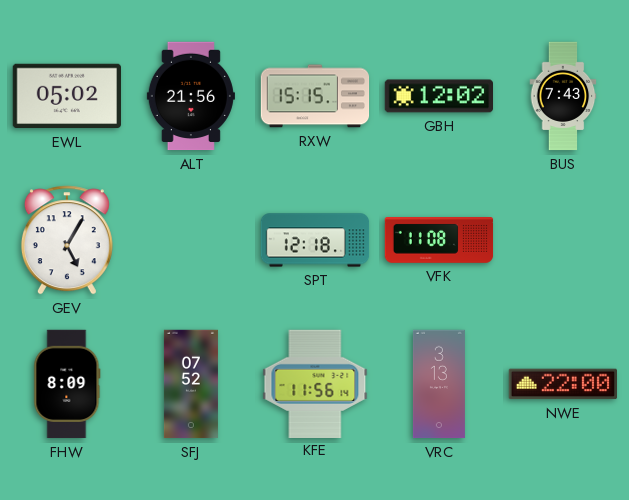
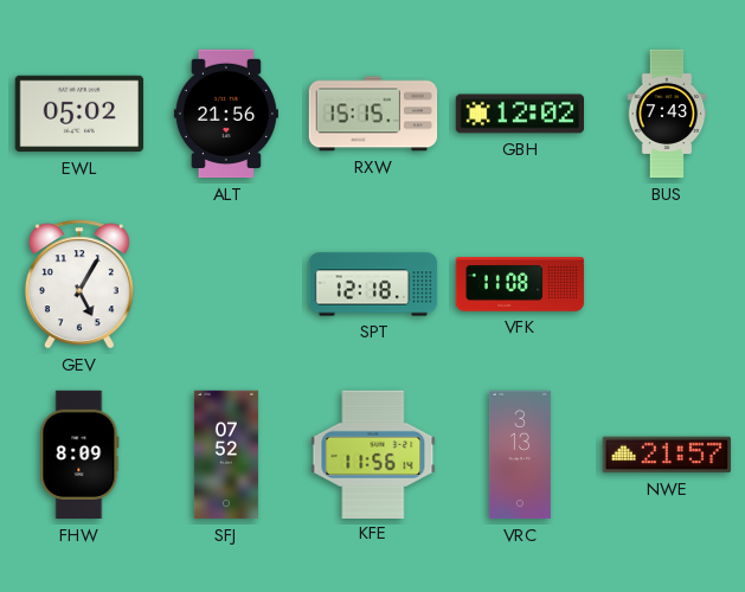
NWE: 22:00 -> 21:57 (666, 455)
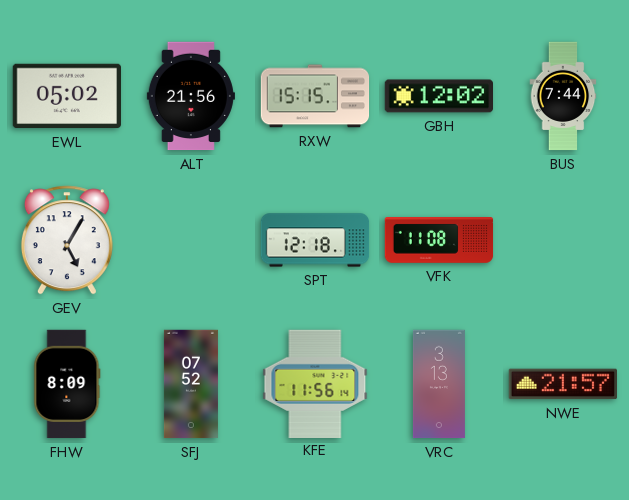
BUS: 7:43 -> 7:44 (563, 96)
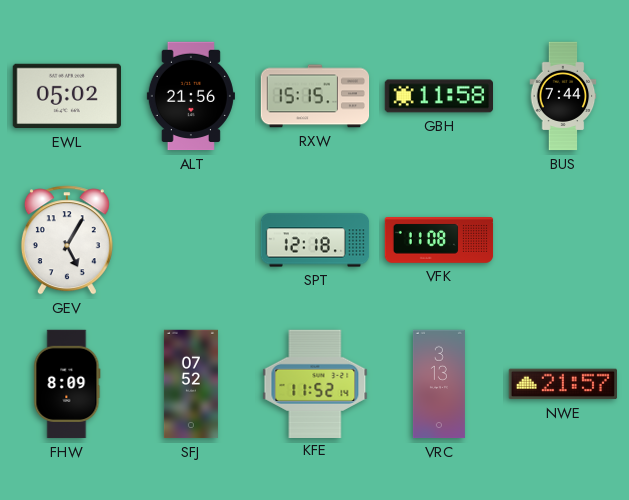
GBH: 12:02 -> 11:58 (439, 96)
KFE: 11:56 -> 11:52 (315, 383)
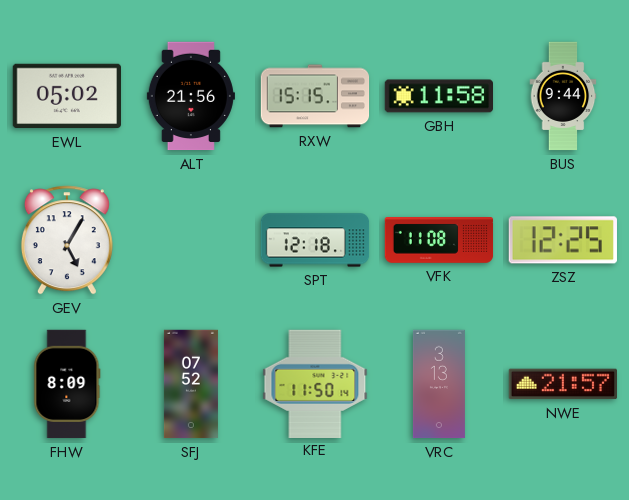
BUS: 7:44 -> 9:44 (563, 96)
ZSZ: none -> 12:25 (563, 240)
KFE: 11:52 -> 11:50 (315, 383)
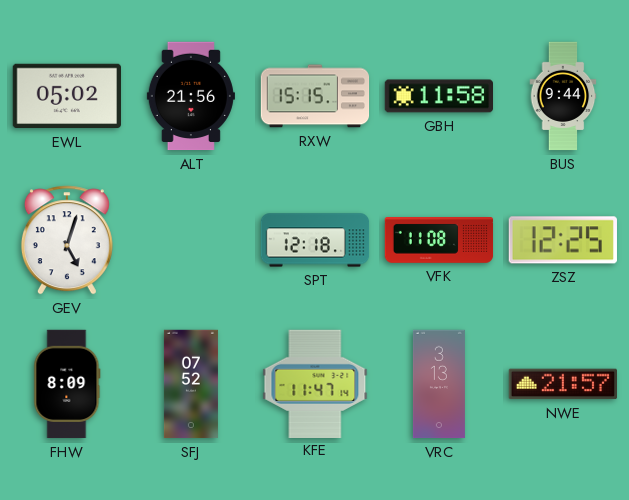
GEV: 5:05 -> 5:03 (67, 240)
KFE: 11:50 -> 11:47 (315, 383)
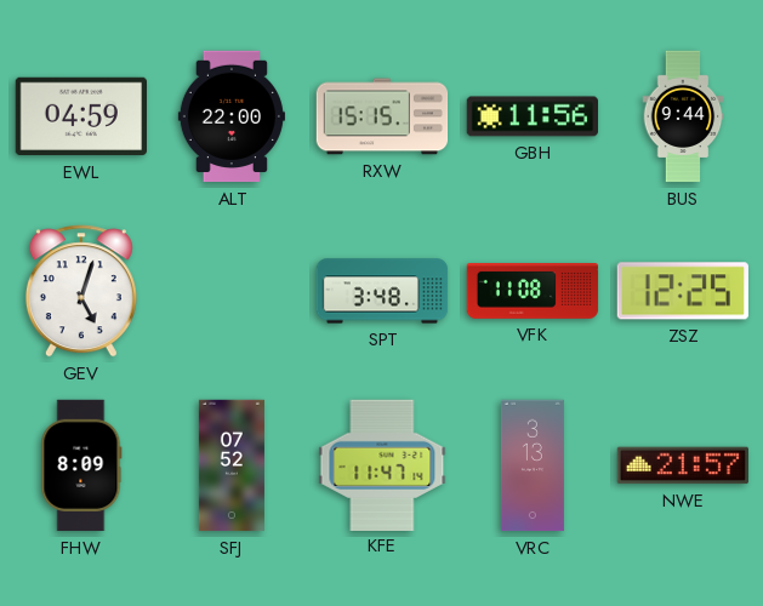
EWL: 05:02 -> 04:59 (80, 116)
ALT: 21:56 -> 22:00 (232, 116)
GBH: 11:58 -> 11:56 (533, 116)
SPT: 12:18 -> 3:48 (382, 291)
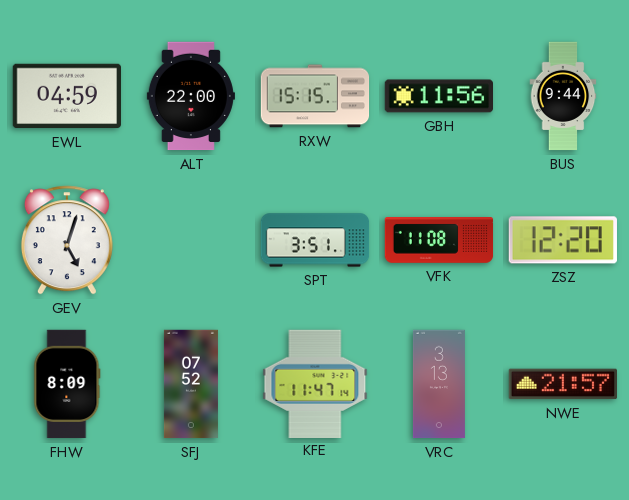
SPT: 3:48 -> 3:51 (315, 240)
ZSZ: 12:25 -> 12:20 (563, 240)
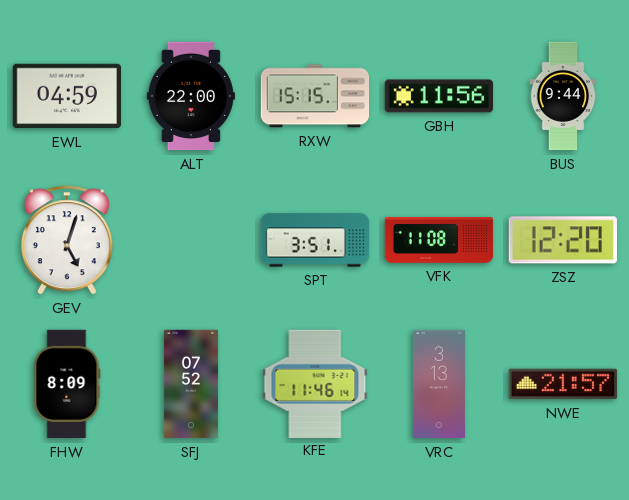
KFE: 11:47 -> 11:46 (315, 383)
